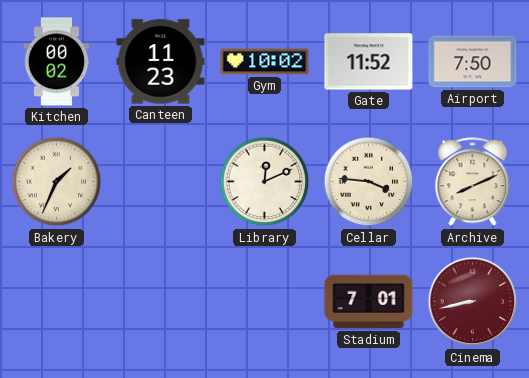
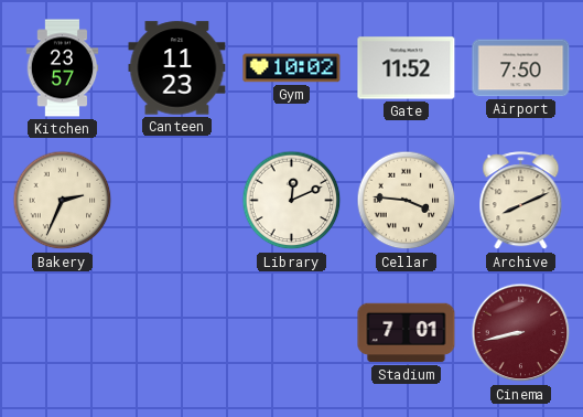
Kitchen: 00:02 -> 23:57 (63, 68)
Bakery: 1:34 -> 2:34 (63, 201)
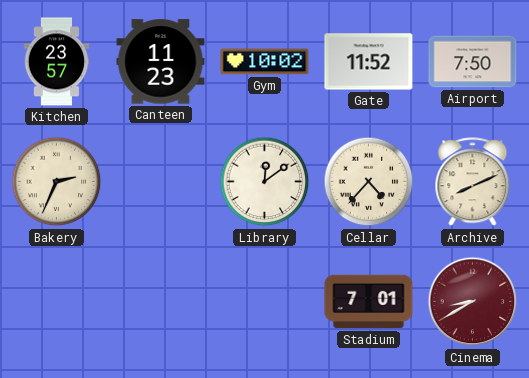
Library: 12:11 -> 12:09 (265, 182)
Cellar: 3:46 -> 4:37 (369, 182)
Cinema: 8:43 -> 8:40 (473, 302)
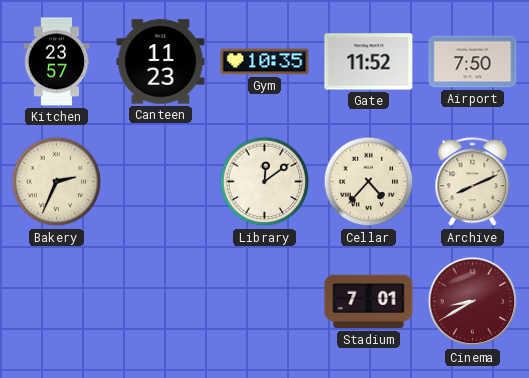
Gym: 10:02 -> 10:35 (265, 62)
